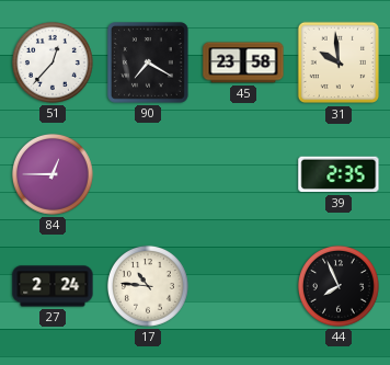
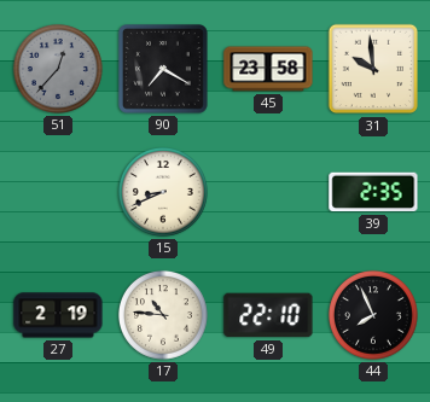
51 dial: white -> grey (58, 69)
84: 12:45 -> none (53, 174)
15: none -> 8:41 (163, 192)
27: 2:24 -> 2:19 (58, 315)
49: none -> 22:10 (268, 315)
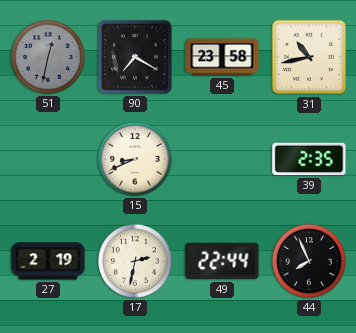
51: 12:37 -> 12:32 (48, 57)
31: 9:59 -> 10:43 (309, 57)
17: 10:46 -> 2:32 (135, 261)
49: 22:10 -> 22:44 (222, 261)
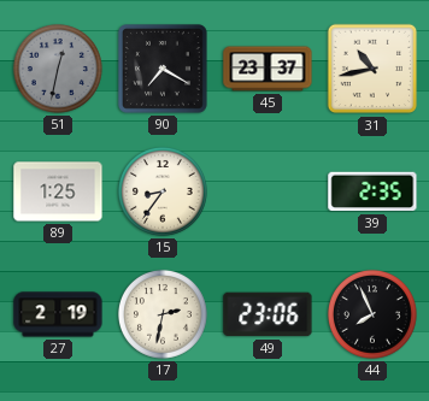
45: 23:58 -> 23:37 (268, 69)
89: none -> 1:25 (58, 191)
15: 8:41 -> 8:36 (163, 191)
49: 22:44 -> 23:06 (268, 314)
